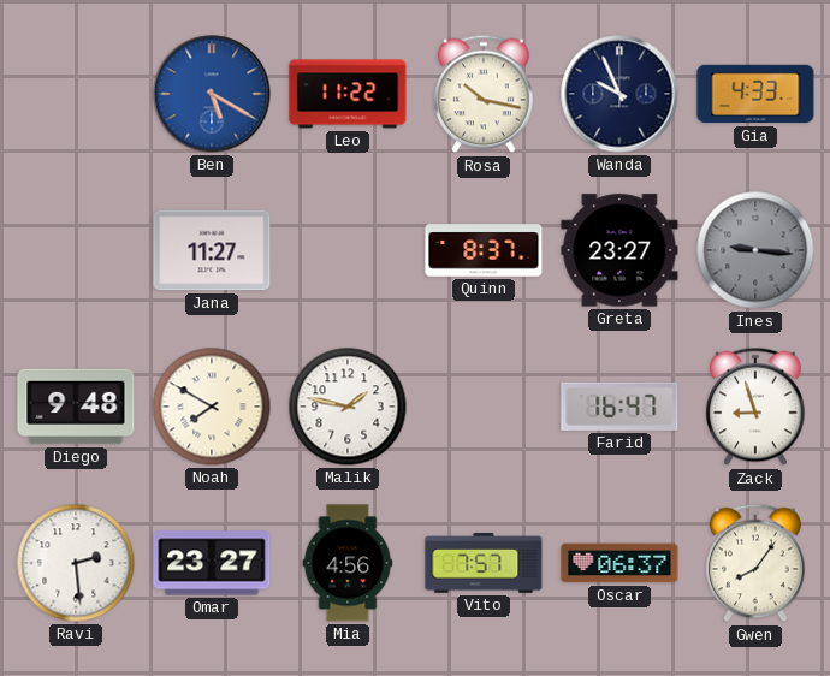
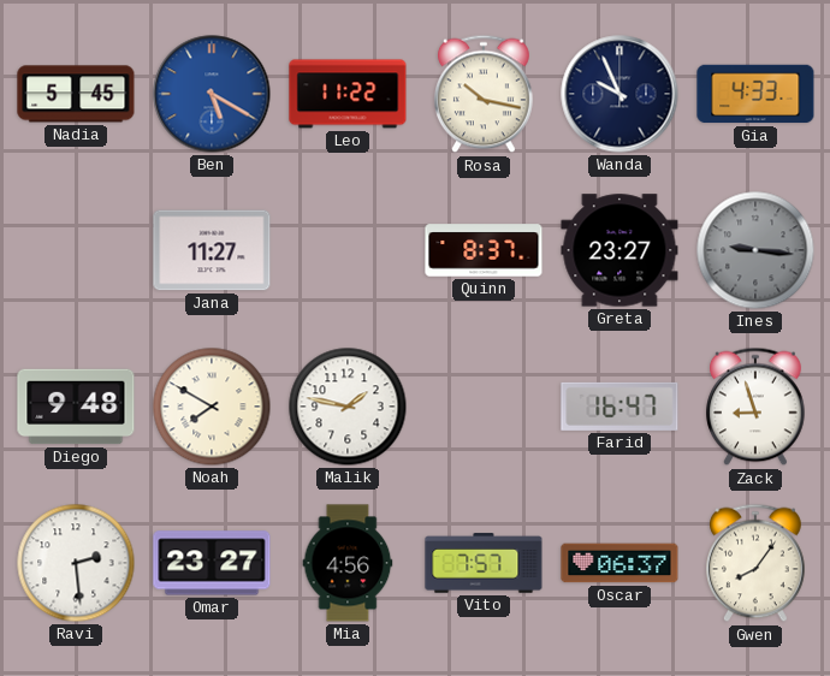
Nadia: none -> 5:45 (76, 94)
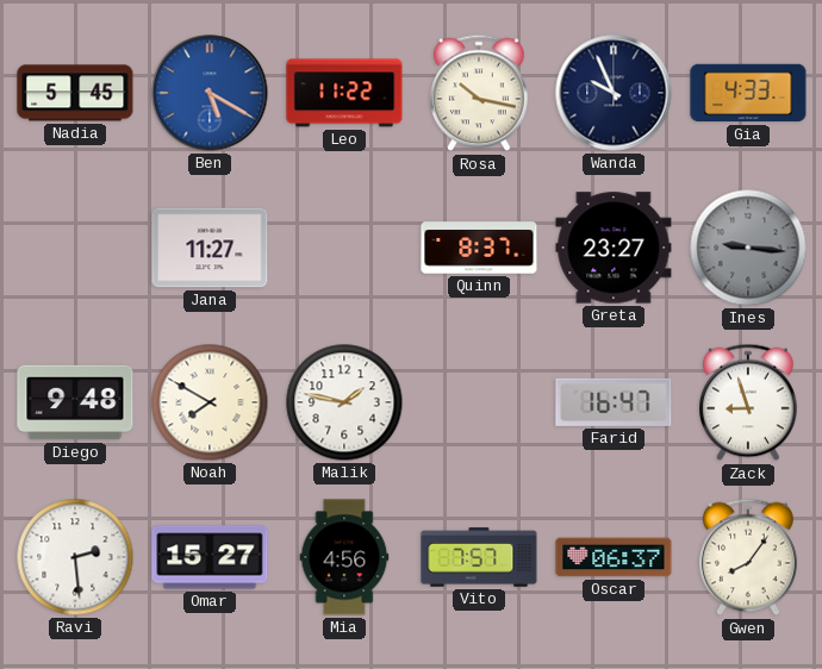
Omar: 23:27 -> 15:27 (210, 557)
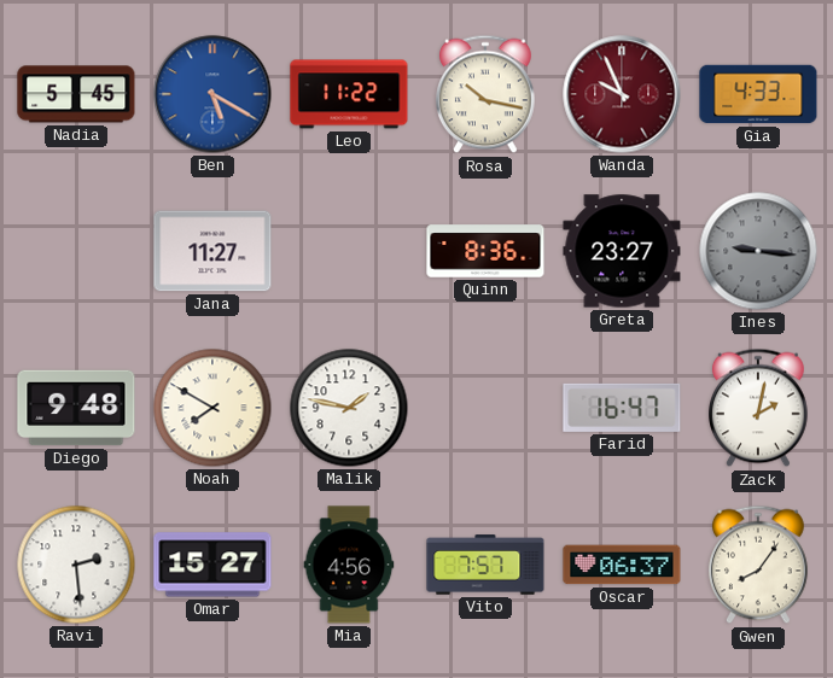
Wanda dial: navy -> burgundy (622, 94)
Quinn: 8:37 -> 8:36 (485, 251)
Zack: 8:57 -> 2:02 (759, 408)
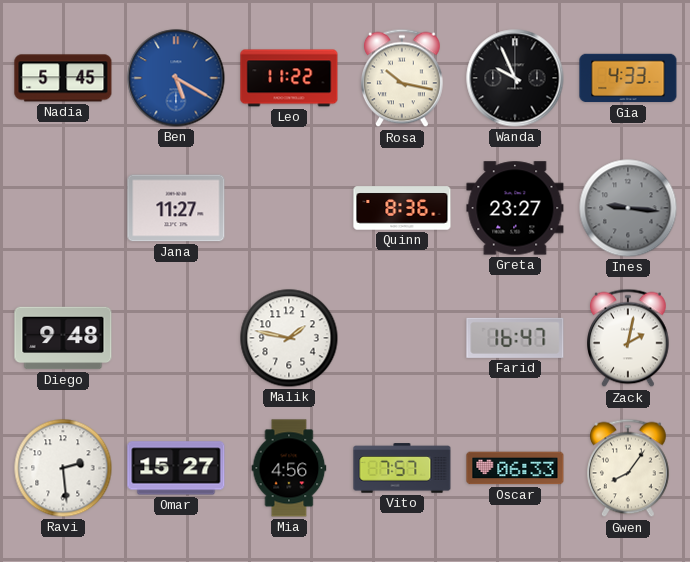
Wanda dial: burgundy -> black (515, 78)
Noah: 7:50 -> none (212, 408)
Oscar: 06:37 -> 06:33 (515, 468)
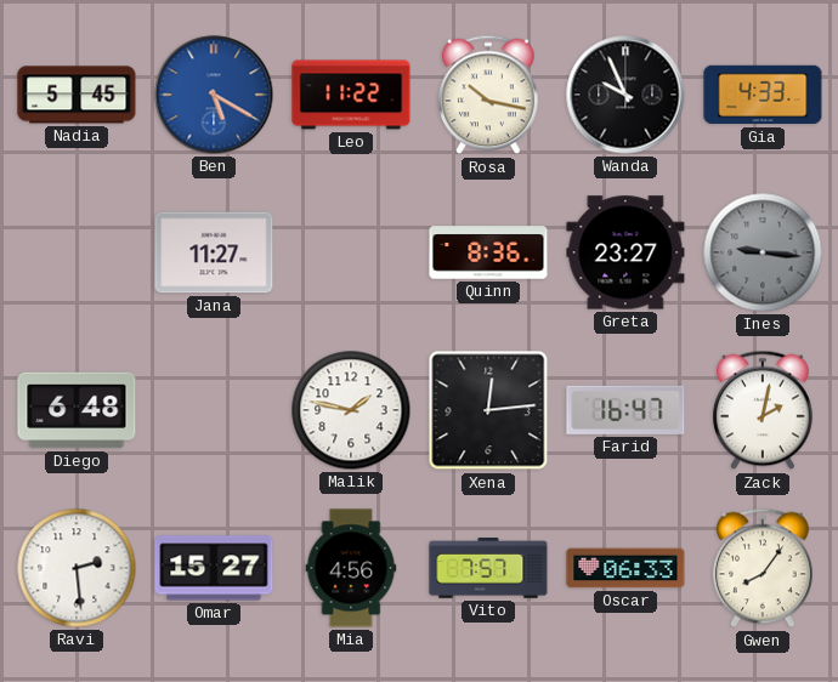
Diego: 9:48 -> 6:48 (77, 410)
Xena: none -> 12:14 (488, 410)
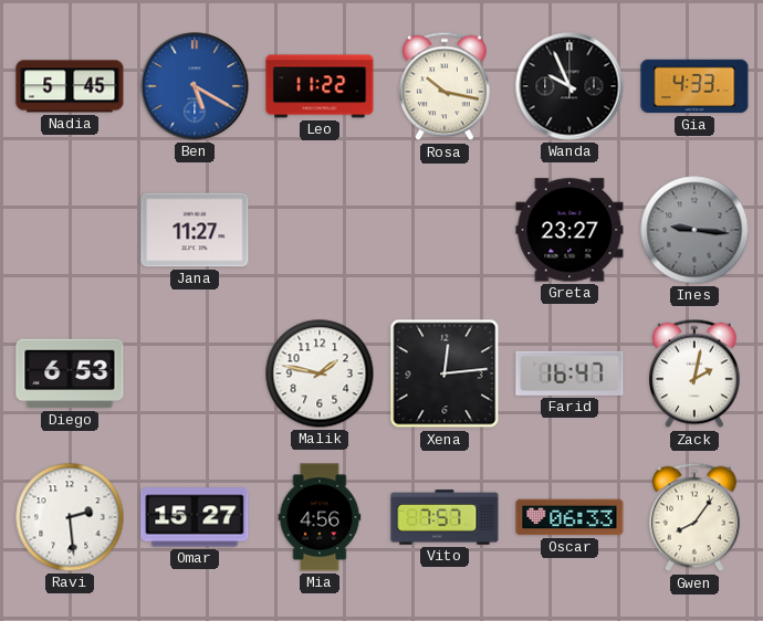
Quinn: 8:36 -> none (488, 252)
Diego: 6:48 -> 6:53 (70, 373)
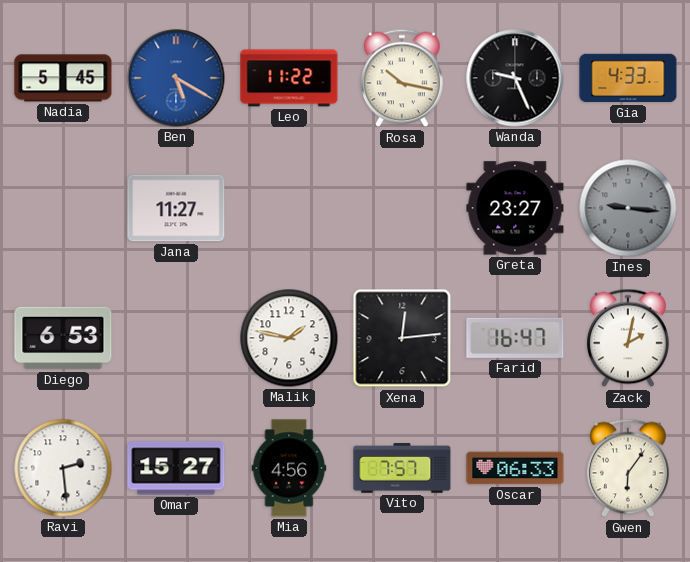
Wanda: 9:56 -> 9:26 (515, 78)
Gwen: 8:06 -> 6:06 (629, 468)
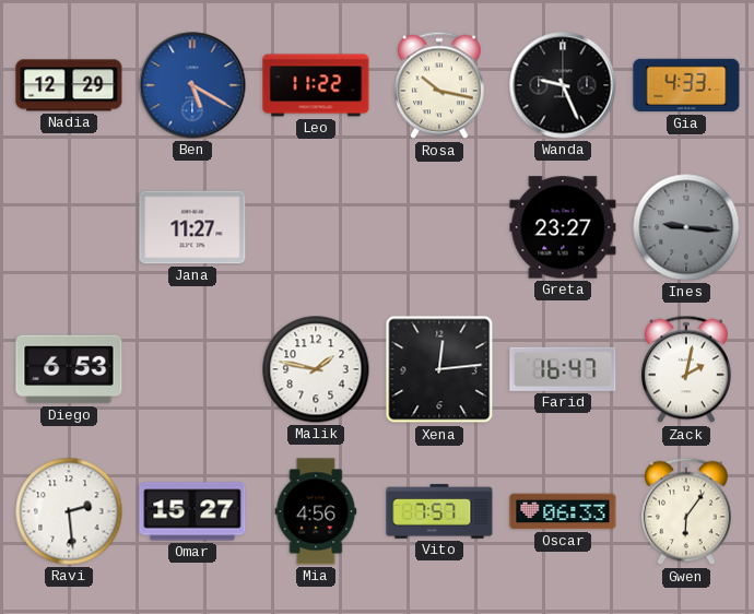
Nadia: 5:45 -> 12:29 (69, 85)
